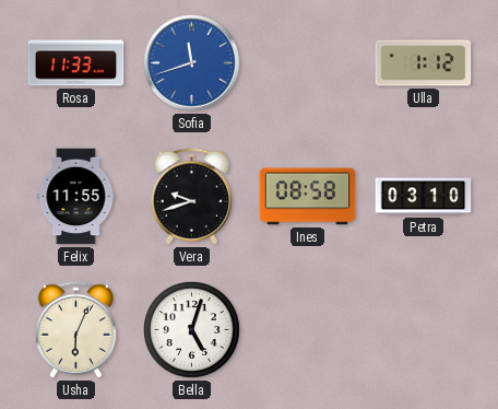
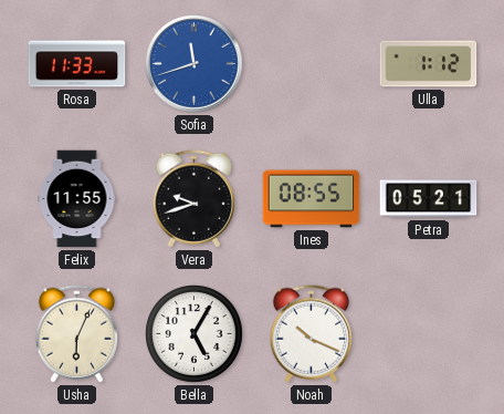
Ines: 08:58 -> 08:55 (312, 199)
Petra: 03:10 -> 05:21 (429, 199)
Bella: 5:03 -> 5:05 (195, 334)
Noah: none -> 10:19 (311, 334)
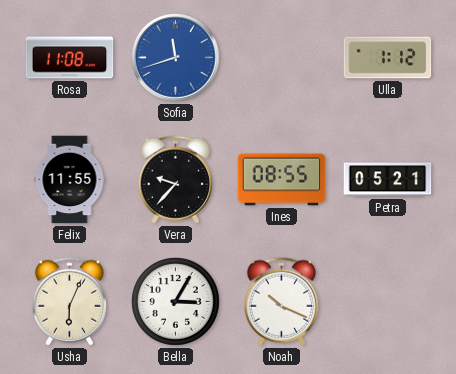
Rosa: 11:33 -> 11:08 (70, 58)
Vera: 9:42 -> 9:37 (175, 180)
Bella: 5:05 -> 3:05 (176, 302)
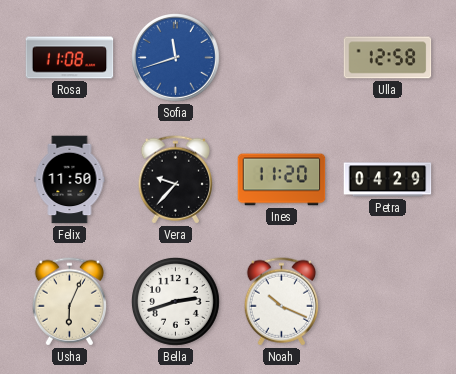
Ulla: 1:12 -> 12:58 (388, 58)
Felix: 11:55 -> 11:50 (70, 180)
Ines: 08:55 -> 11:20 (282, 180)
Petra: 05:21 -> 04:29 (388, 180)
Bella: 3:05 -> 2:42 (176, 302)
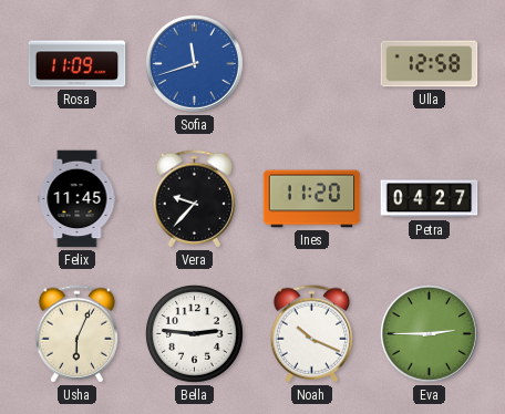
Rosa: 11:08 -> 11:09 (78, 64)
Felix: 11:50 -> 11:45 (78, 199)
Petra: 04:29 -> 04:27 (430, 199)
Bella: 2:42 -> 2:46 (195, 334)
Eva: none -> 2:45 (430, 334)
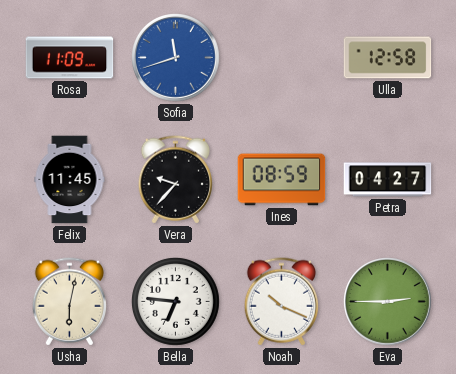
Ines: 11:20 -> 08:59 (282, 180)
Usha: 6:04 -> 6:02 (69, 302)
Bella: 2:46 -> 6:46 (176, 302)
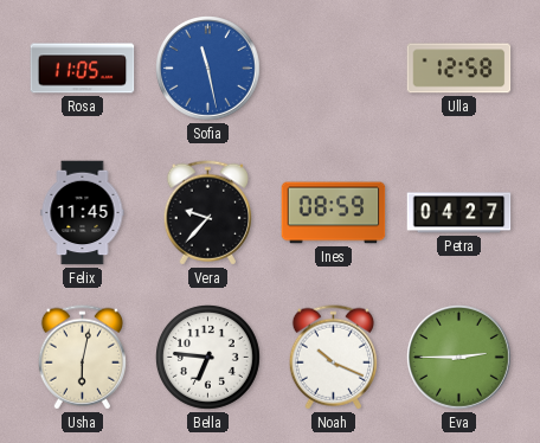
Rosa: 11:09 -> 11:05 (83, 69)
Sofia: 11:42 -> 11:28 (208, 69)
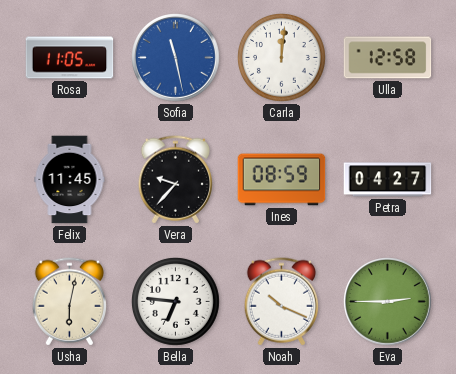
Carla: none -> 12:01 (282, 58)
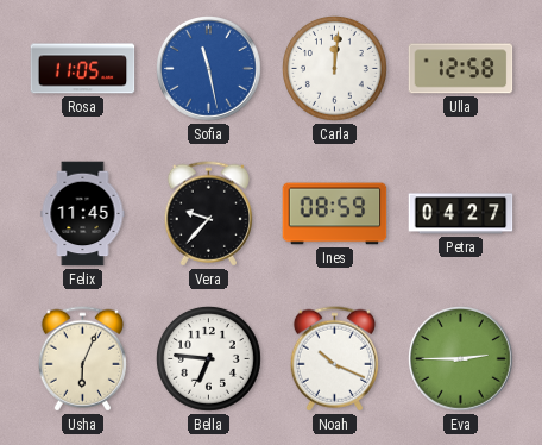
Usha: 6:02 -> 6:04 (82, 359)
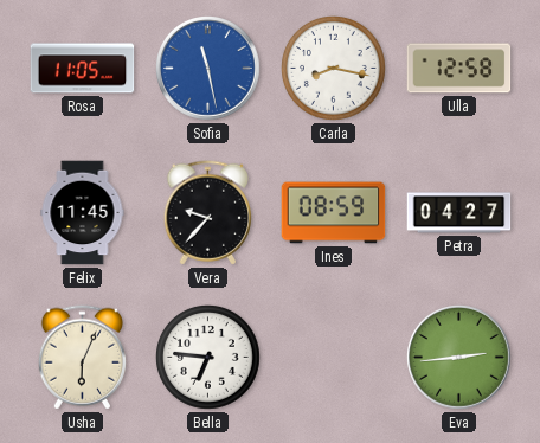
Carla: 12:01 -> 8:17 (334, 69)
Noah: 10:19 -> none (334, 359)
Eva: 2:45 -> 2:44 (459, 358)
